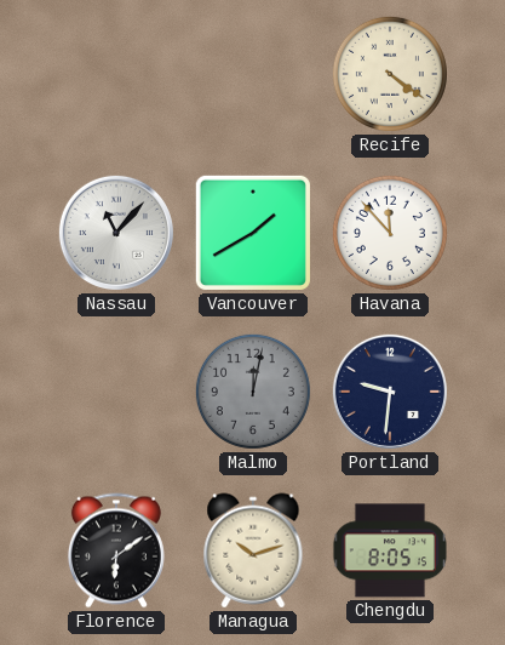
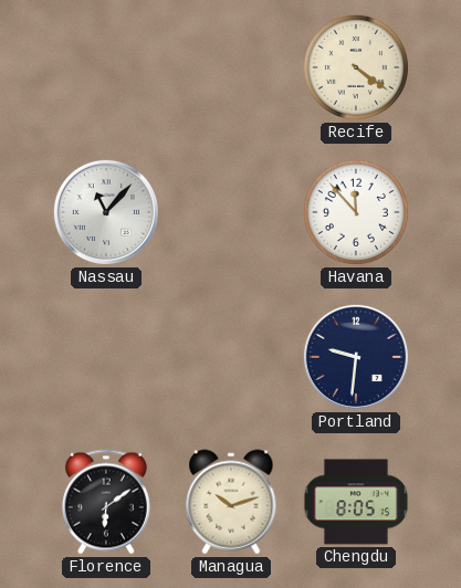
Vancouver: 1:40 -> none (253, 233)
Malmo: 12:02 -> none (253, 392)
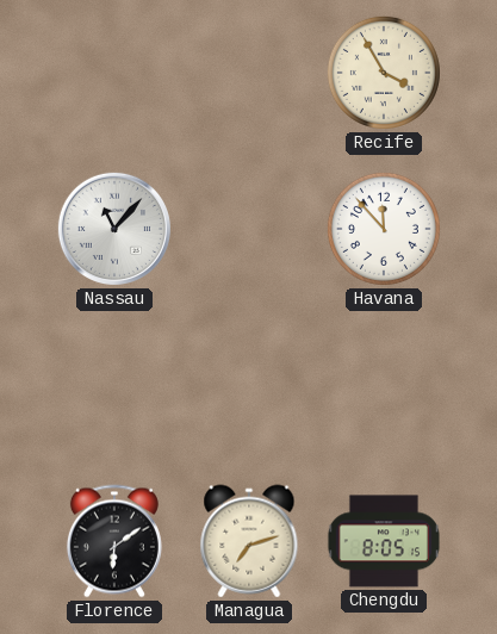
Recife: 4:21 -> 3:55 (384, 73)
Portland: 9:31 -> none (356, 357)
Managua: 10:12 -> 7:12 (249, 541)
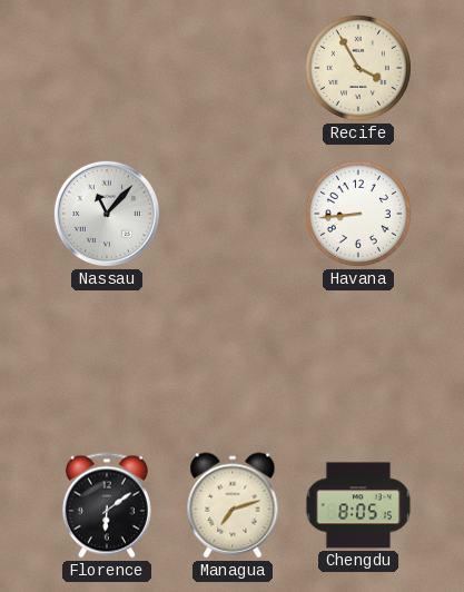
Havana: 11:53 -> 8:44 (358, 214)
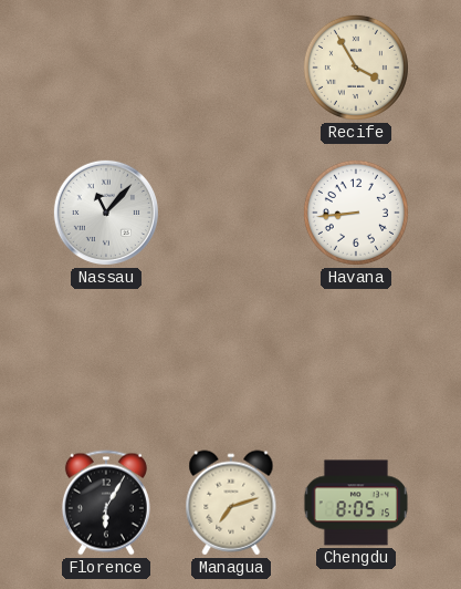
Florence: 6:09 -> 6:05 (106, 503)
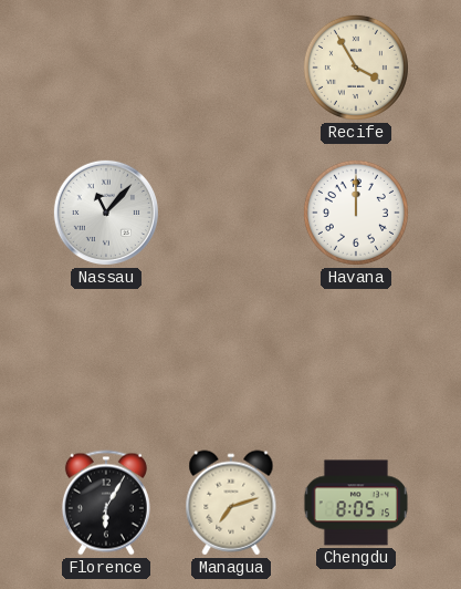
Havana: 8:44 -> 12:00 (356, 213)
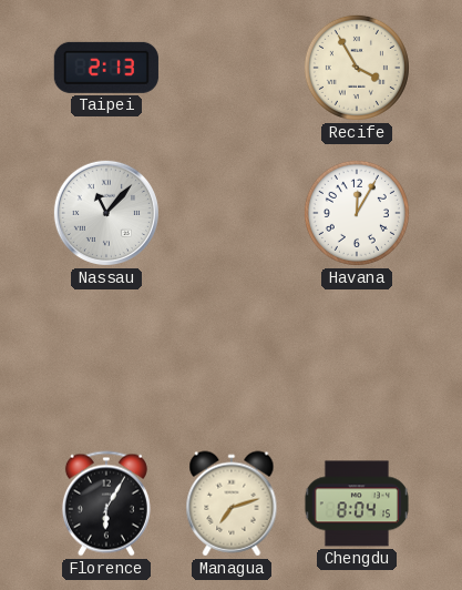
Taipei: none -> 2:13 (106, 68)
Havana: 12:00 -> 12:05 (357, 213)
Chengdu: 8:05 -> 8:04 (357, 503)
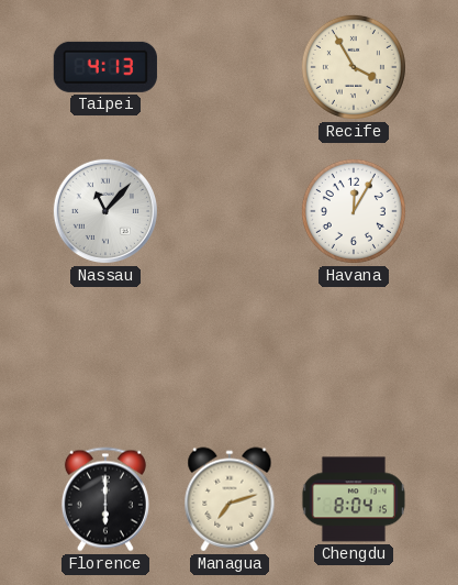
Taipei: 2:13 -> 4:13 (105, 67)
Florence: 6:05 -> 6:00 (105, 499)
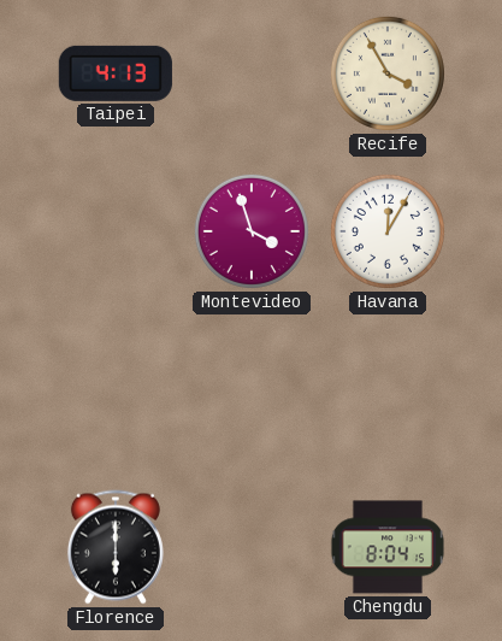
Nassau: 11:07 -> none (105, 211)
Montevideo: none -> 3:57 (252, 231)
Managua: 7:12 -> none (230, 499)
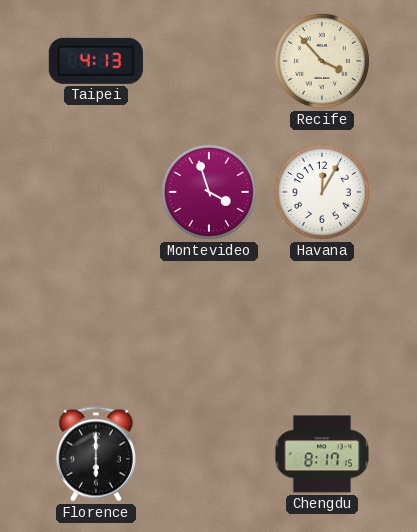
Recife: 3:55 -> 3:53 (322, 61)
Chengdu: 8:04 -> 8:17 (322, 454)
